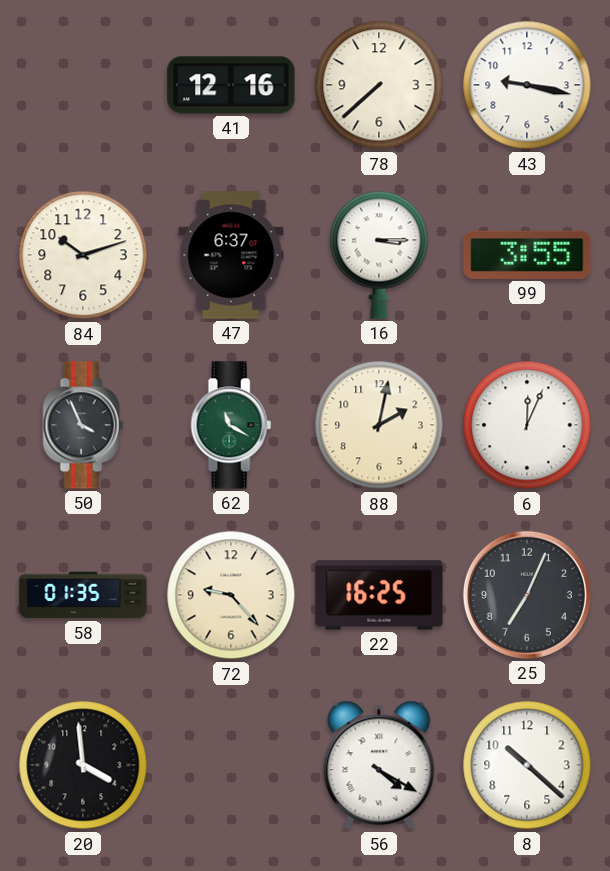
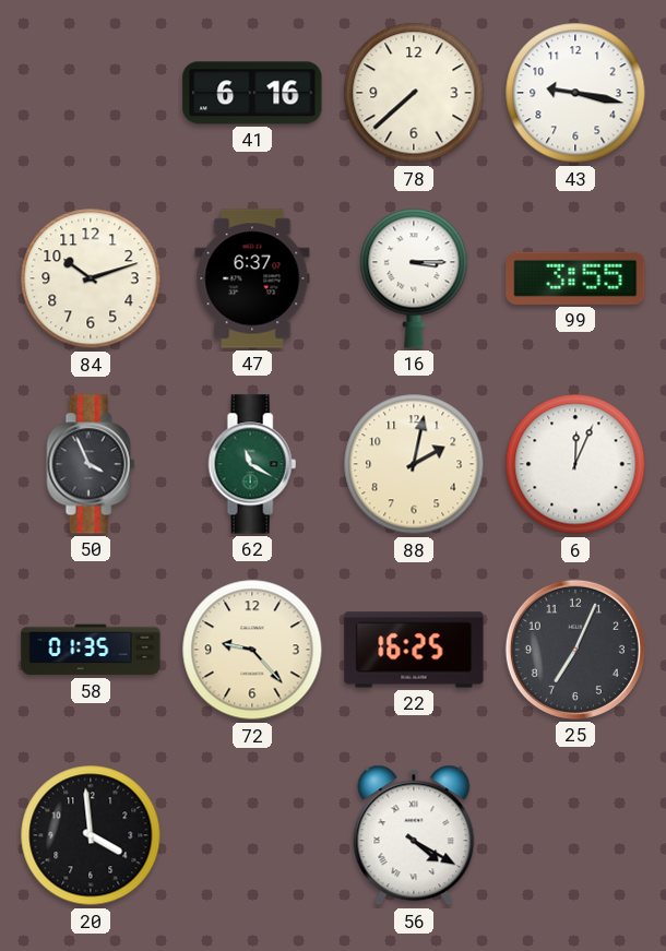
41: 12:16 -> 6:16 (252, 93)
8: 10:22 -> none (527, 765)
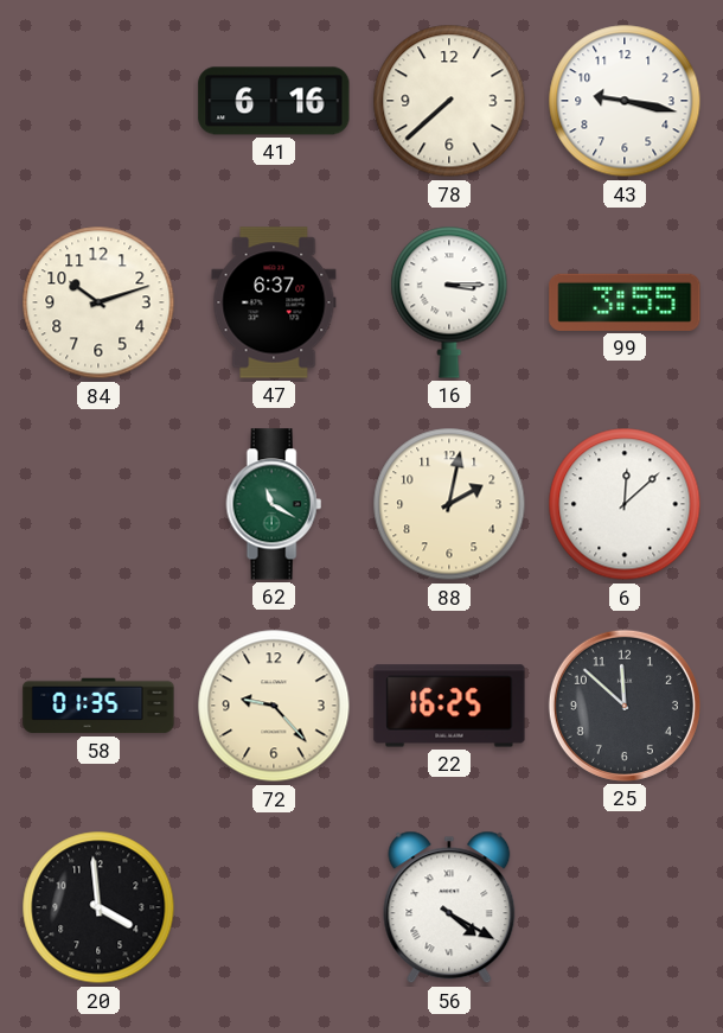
50: 3:56 -> none (91, 464)
6: 12:04 -> 12:08 (625, 504)
25: 7:04 -> 11:52 (625, 706)
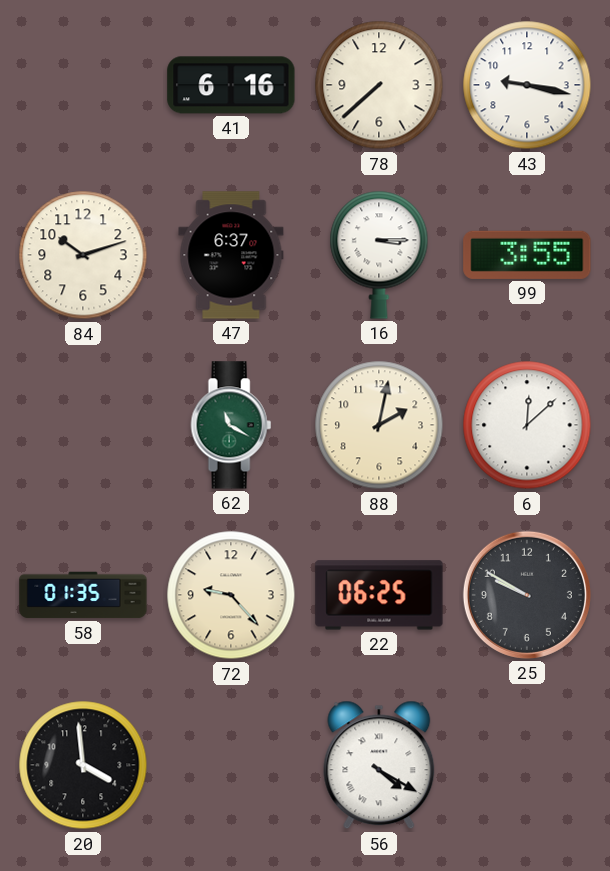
22: 16:25 -> 06:25 (379, 595)
25: 11:52 -> 9:50 (527, 595)
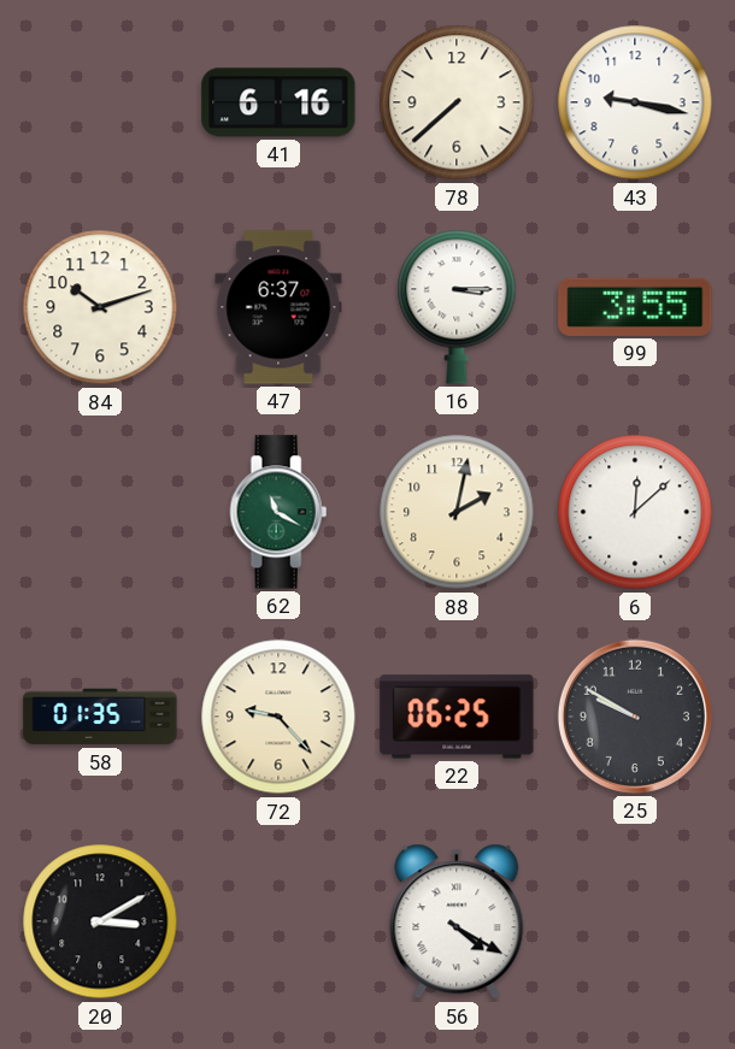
20: 3:59 -> 3:10 (100, 921)
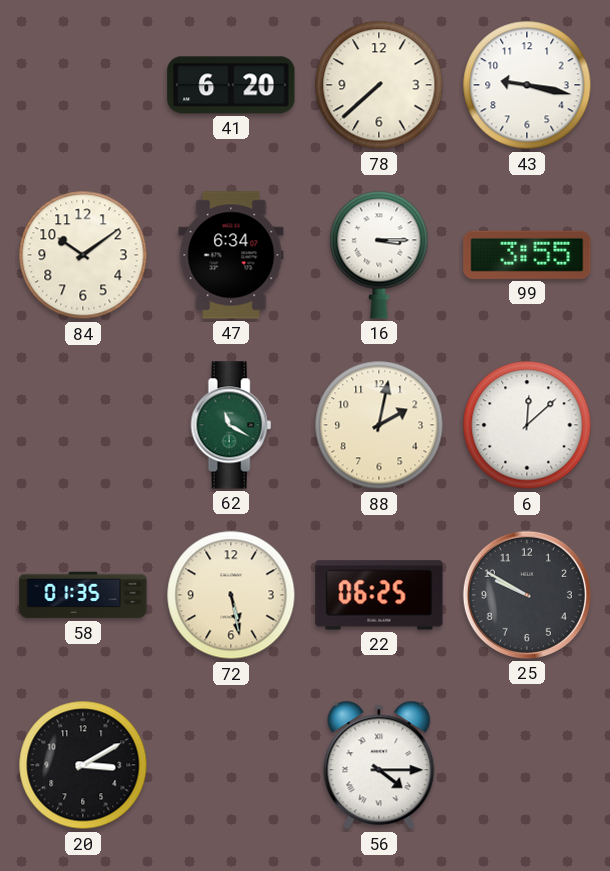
41: 6:16 -> 6:20 (231, 85)
84: 10:12 -> 10:09 (83, 255)
47: 6:37 -> 6:34 (231, 255)
72: 9:23 -> 5:28 (231, 595)
56: 4:20 -> 4:15 (379, 765)
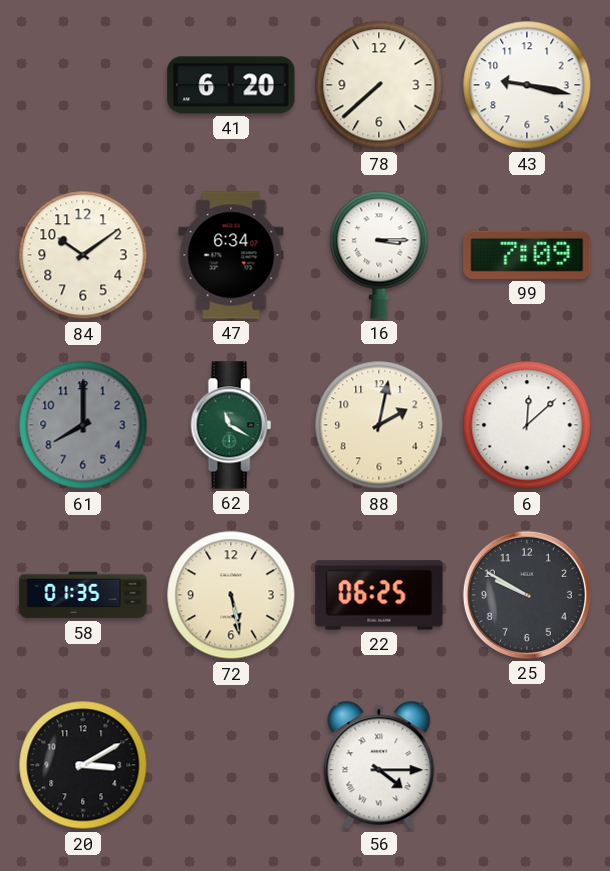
99: 3:55 -> 7:09 (527, 255)
61: none -> 8:00 (83, 425)
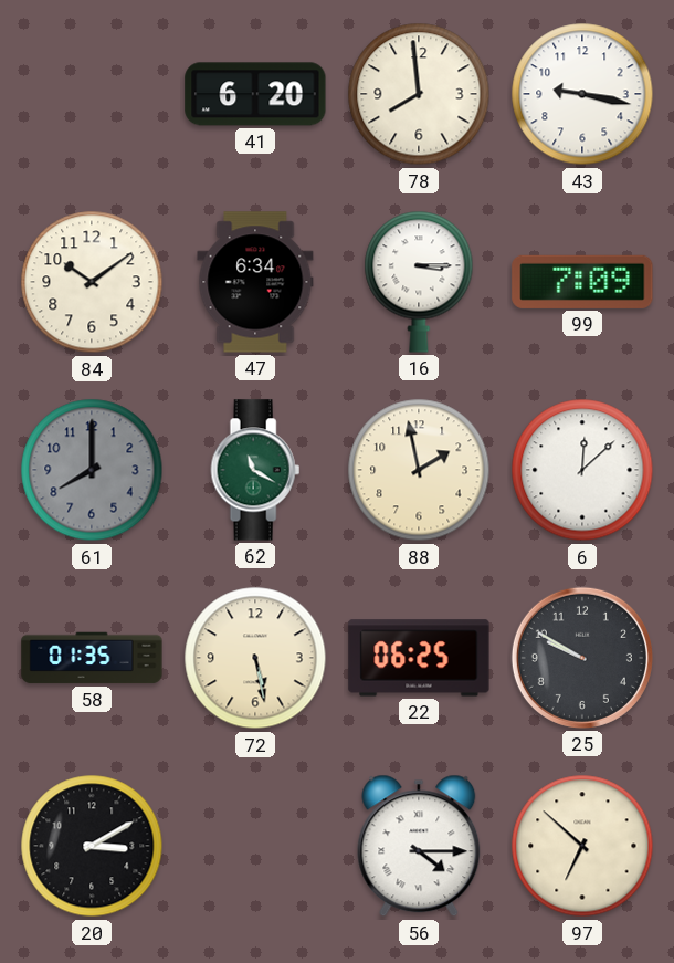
78: 7:38 -> 7:59 (419, 94)
88: 2:02 -> 1:58 (419, 470)
97: none -> 6:52 (582, 846)
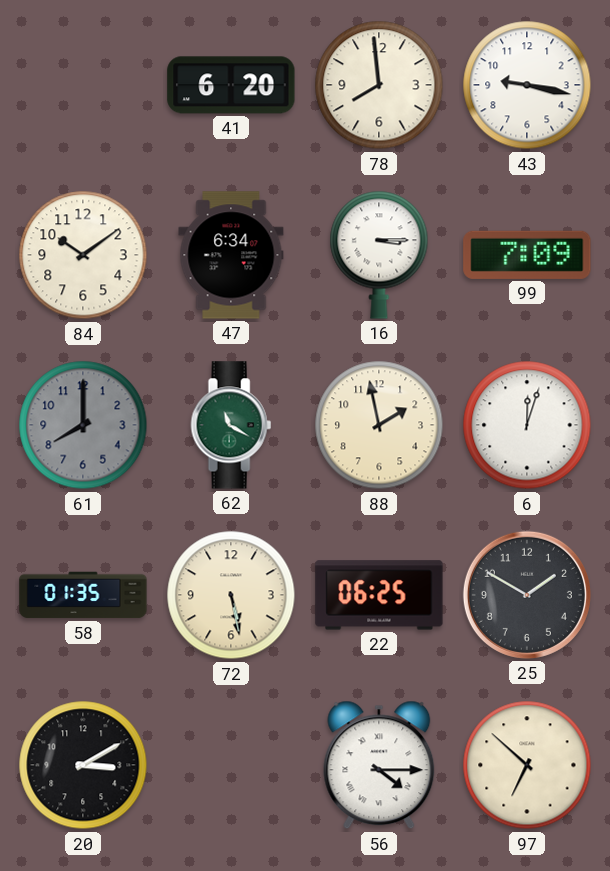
6: 12:08 -> 12:03 (527, 425)
25: 9:50 -> 1:50 (527, 595)
